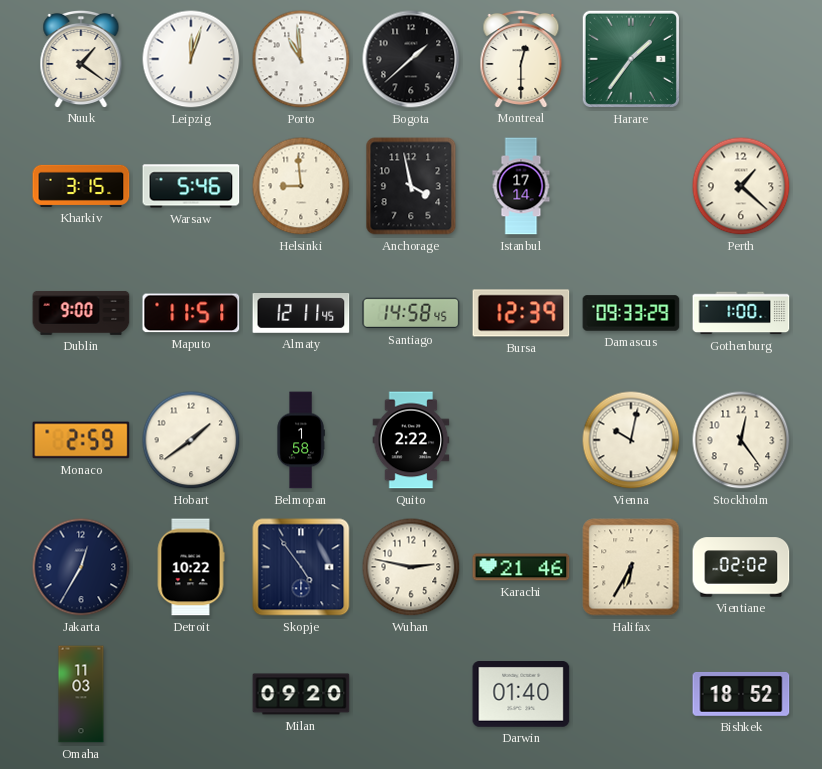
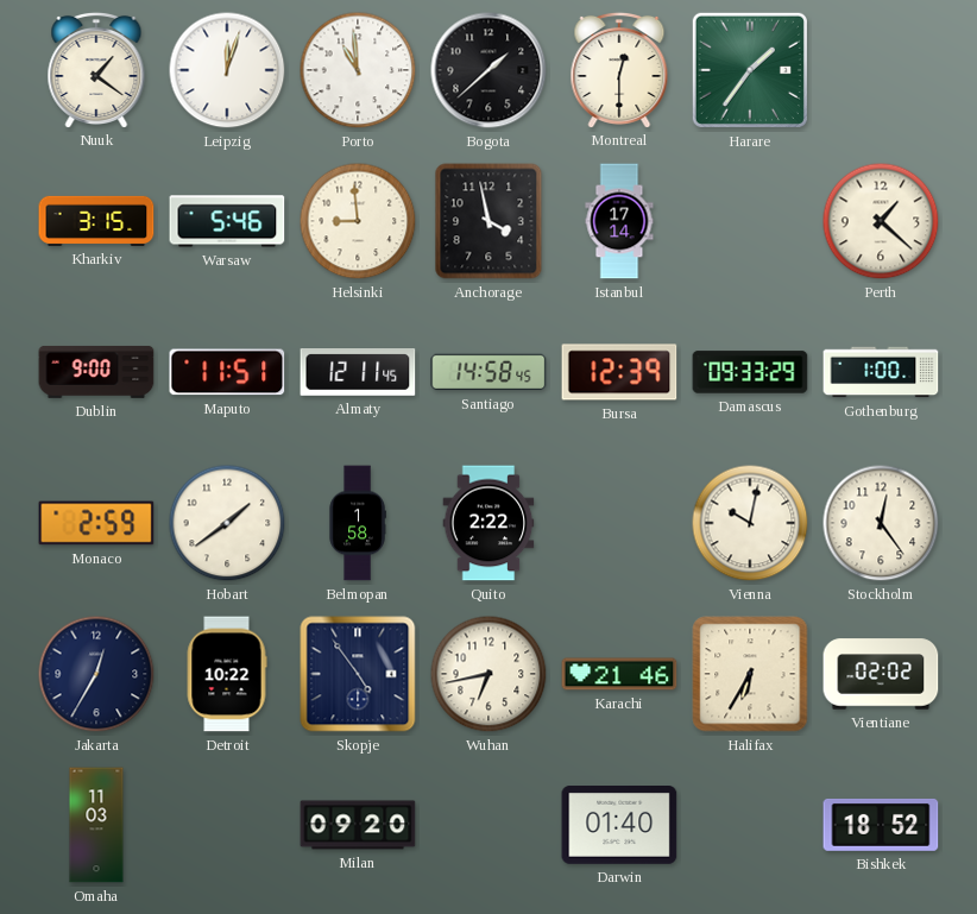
Wuhan: 2:47 -> 6:43 (488, 674)
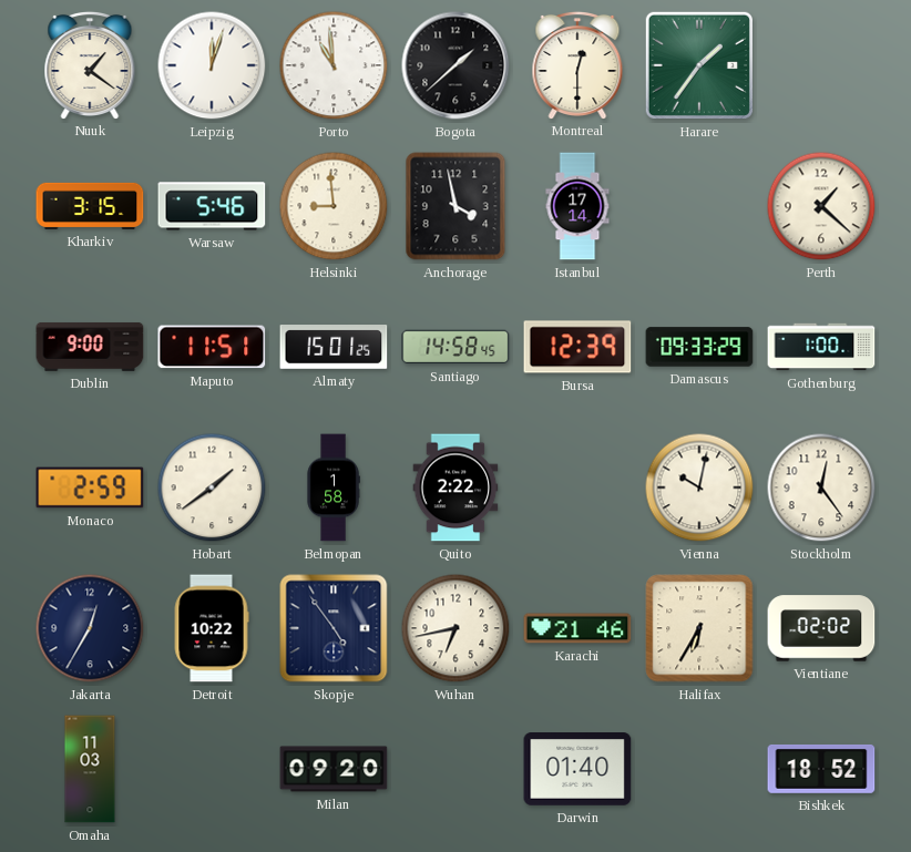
Almaty: 12:11 -> 15:01 (334, 348)
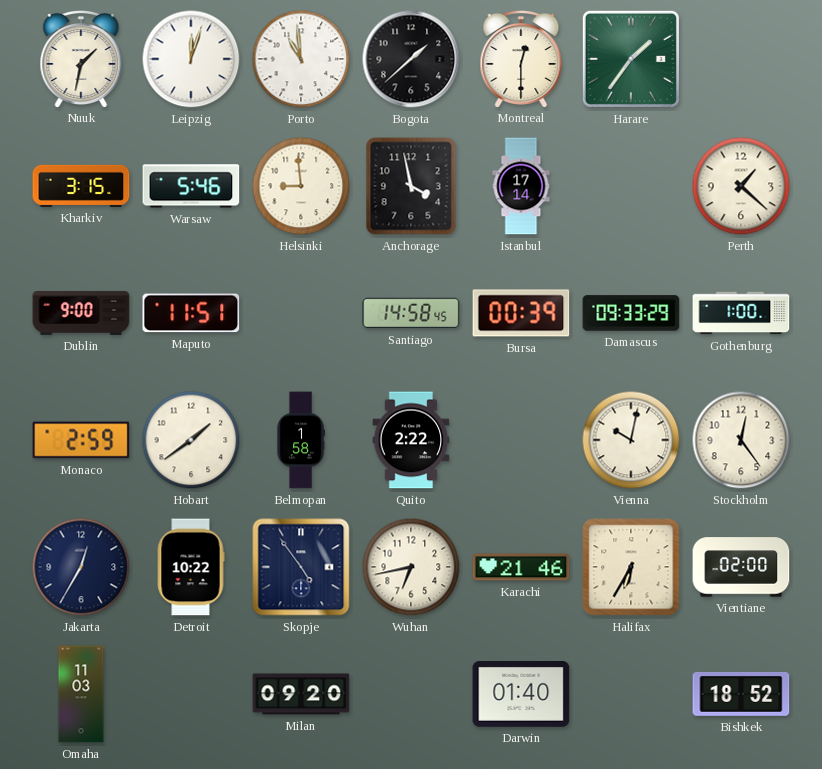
Nuuk: 1:21 -> 1:32 (81, 58)
Almaty: 15:01 -> none (334, 348)
Bursa: 12:39 -> 00:39 (521, 313)
Vientiane: 02:02 -> 02:00 (741, 567)
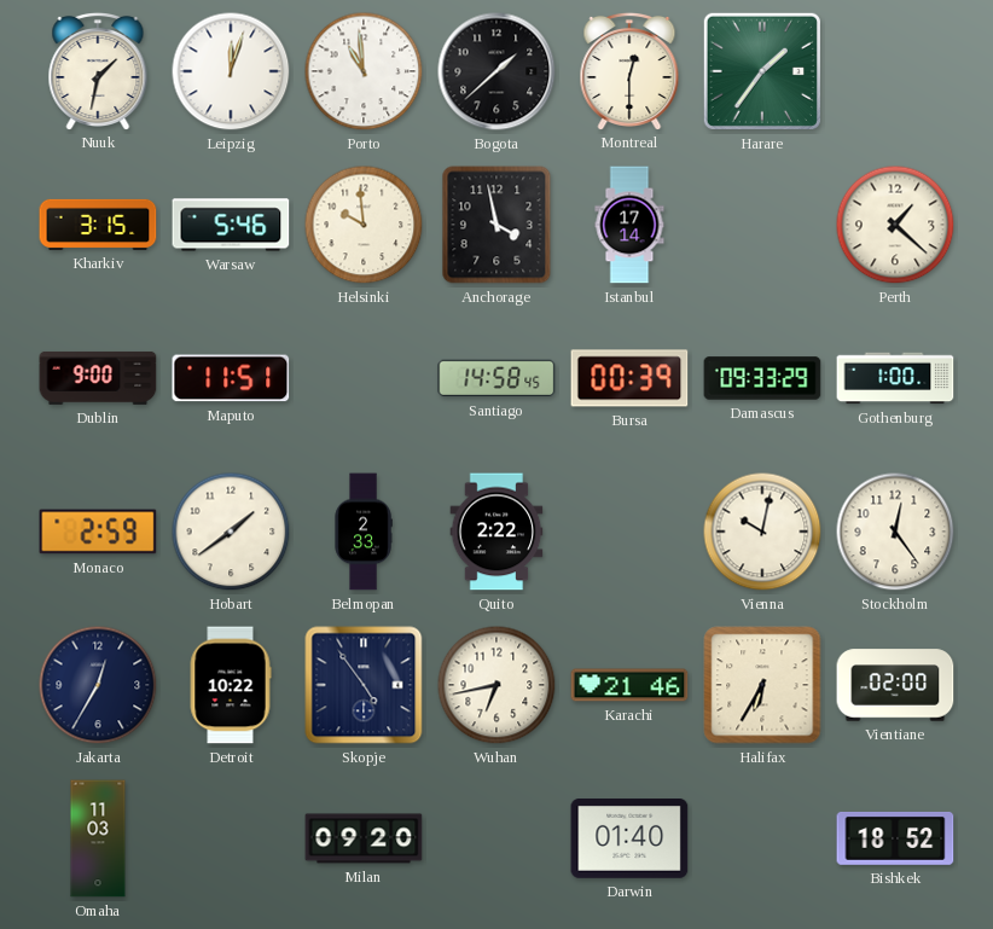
Helsinki: 8:59 -> 9:59 (364, 225)
Belmopan: 1:58 -> 2:33 (364, 532)
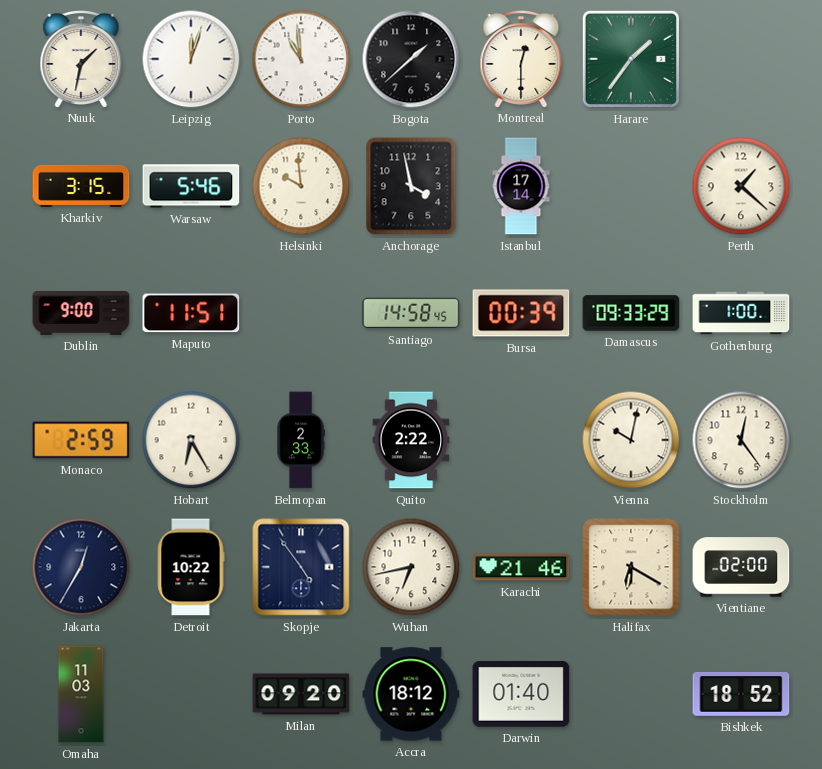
Hobart: 1:39 -> 6:25 (191, 440)
Halifax: 6:35 -> 6:20 (631, 567)
Accra: none -> 18:12 (411, 694)
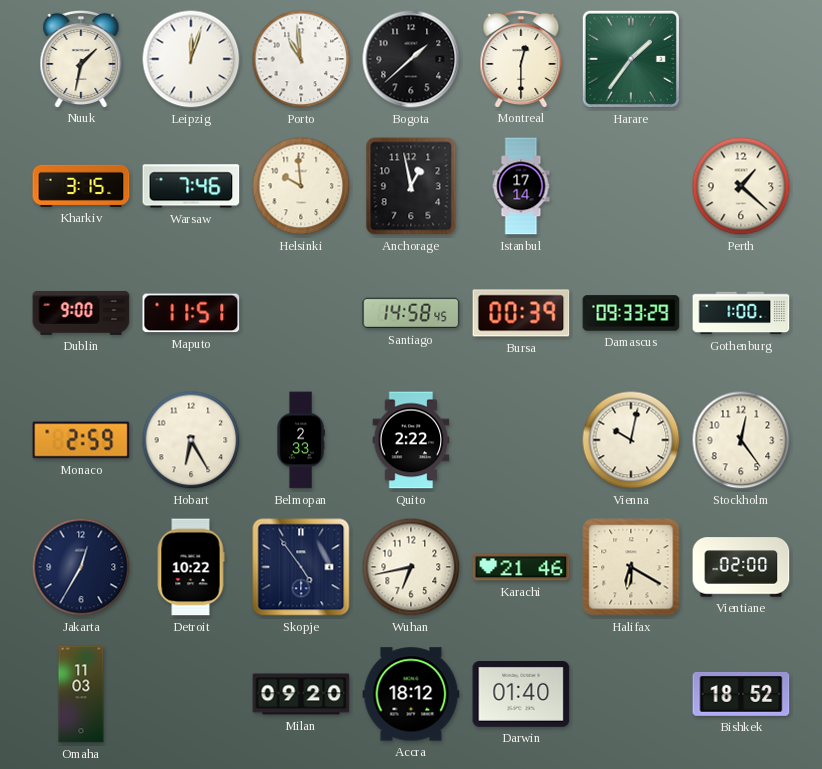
Warsaw: 5:46 -> 7:46 (191, 186)
Anchorage: 3:58 -> 12:58 (411, 186)
